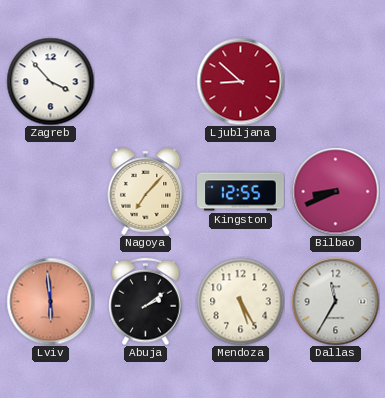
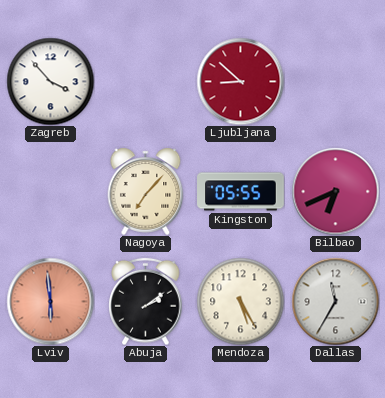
Kingston: 12:55 -> 05:55 (241, 192)
Bilbao: 8:41 -> 6:41 (335, 191)
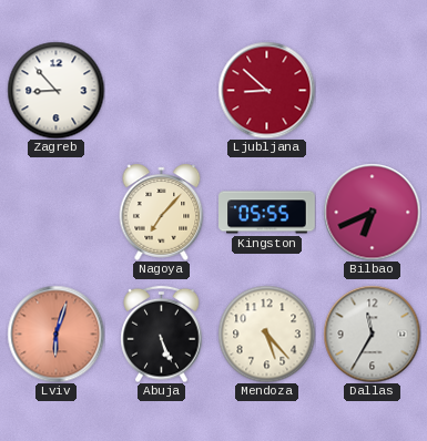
Zagreb: 3:53 -> 8:53 (55, 90)
Lviv: 5:59 -> 6:03 (55, 334)
Abuja: 2:09 -> 5:26 (162, 334)
Mendoza: 5:25 -> 5:23 (266, 334)
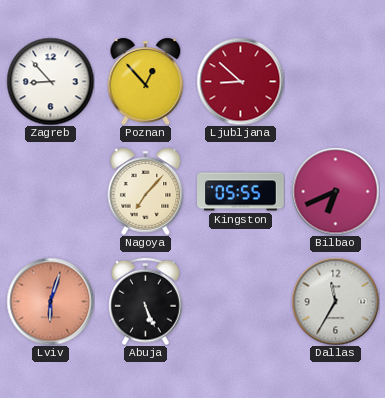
Poznan: none -> 12:53 (146, 81)
Mendoza: 5:23 -> none (266, 334)
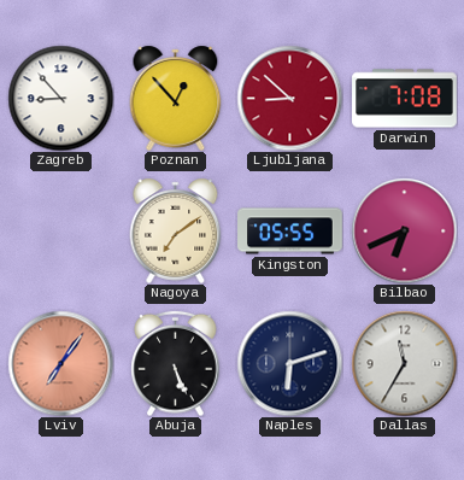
Darwin: none -> 7:08 (405, 99)
Nagoya: 7:07 -> 7:09 (176, 230)
Lviv: 6:03 -> 7:06 (60, 363)
Naples: none -> 6:12 (289, 363)
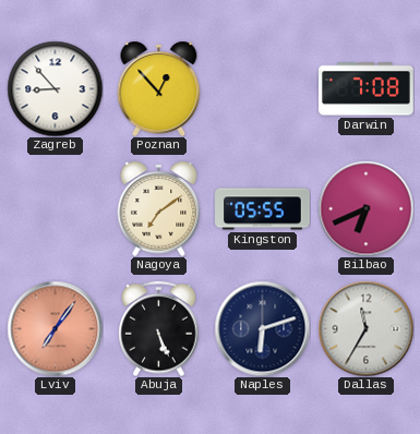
Ljubljana: 8:52 -> none (289, 98)
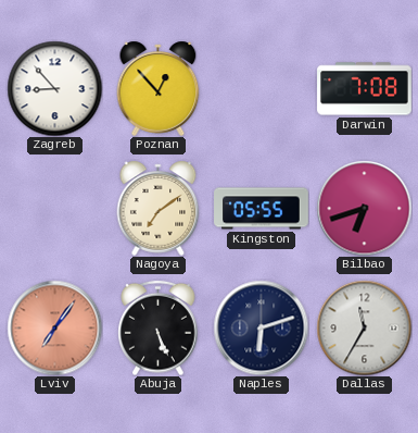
Bilbao: 6:41 -> 6:42 (364, 208)
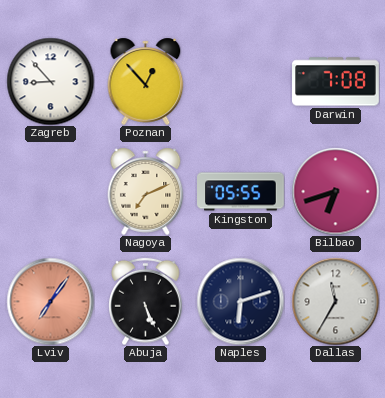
Nagoya: 7:09 -> 7:11 (146, 191)
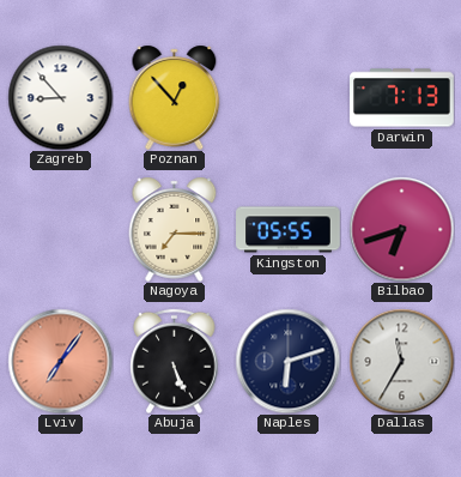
Darwin: 7:08 -> 7:13 (402, 98)
Nagoya: 7:11 -> 7:15 (175, 229)
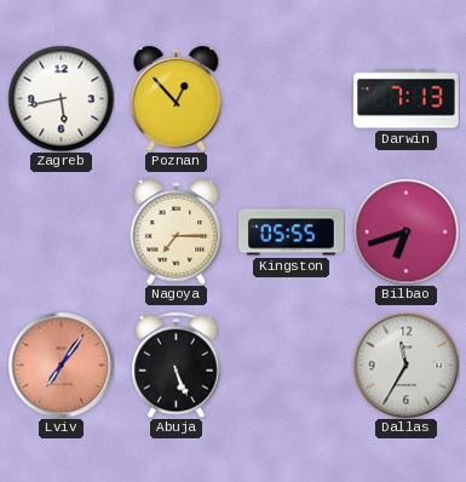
Zagreb: 8:53 -> 5:43 (61, 98)
Naples: 6:12 -> none (287, 361)
